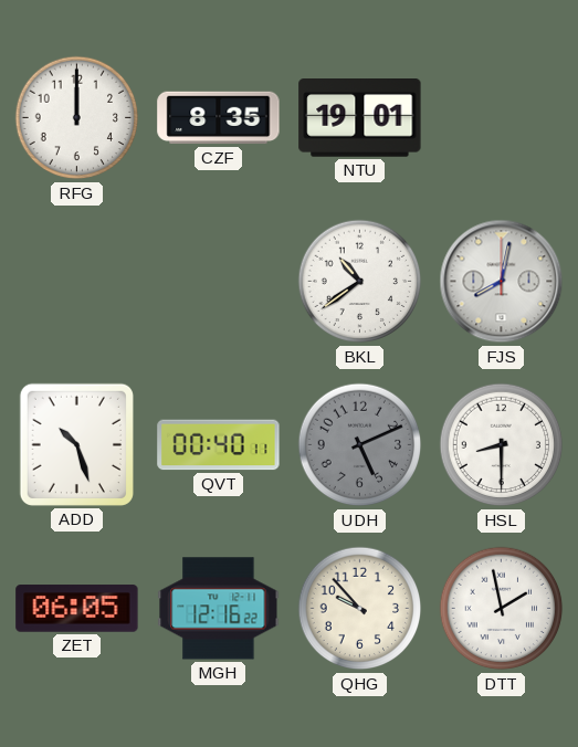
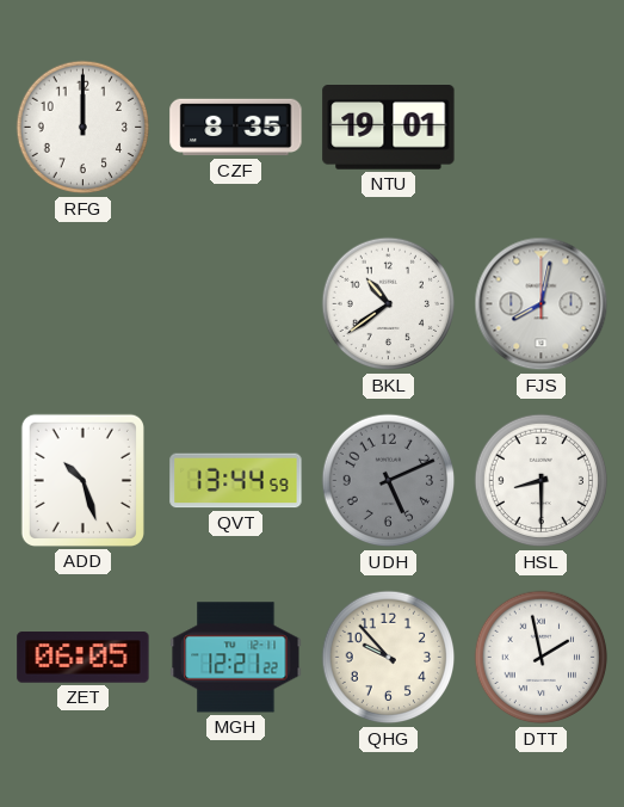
QVT: 00:40 -> 13:44 (236, 481)
MGH: 12:16 -> 12:21 (236, 658)
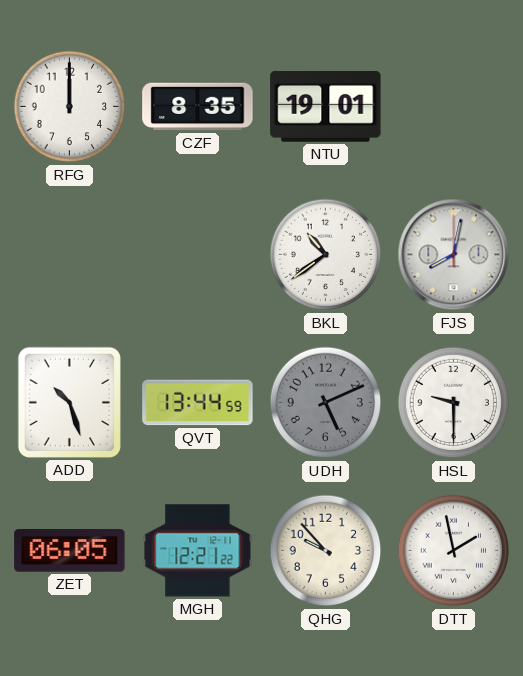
HSL: 8:30 -> 9:30 (454, 403)
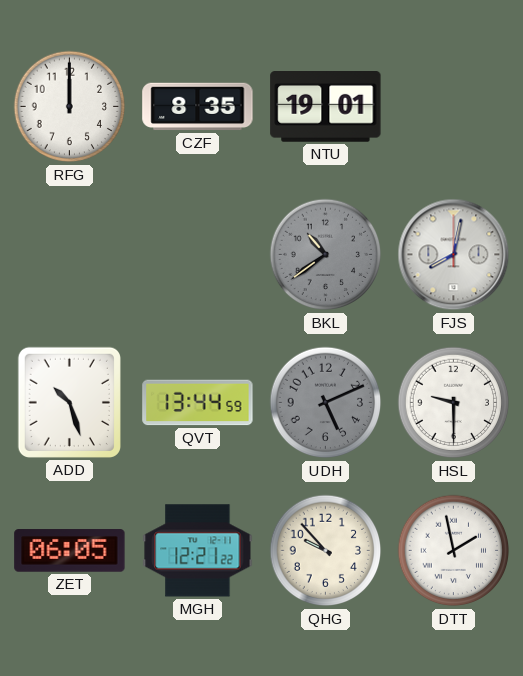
BKL dial: white -> grey (326, 255)
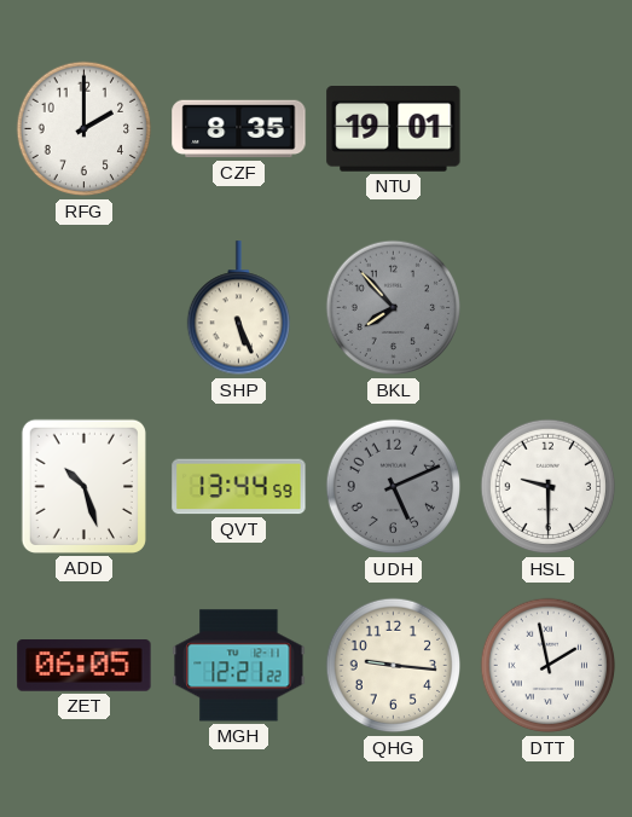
RFG: 12:00 -> 2:00 (85, 129)
SHP: none -> 5:26 (238, 308)
BKL: 10:39 -> 7:53 (394, 308)
FJS: 8:02 -> none (454, 255)
QHG: 9:53 -> 9:16 (394, 666)
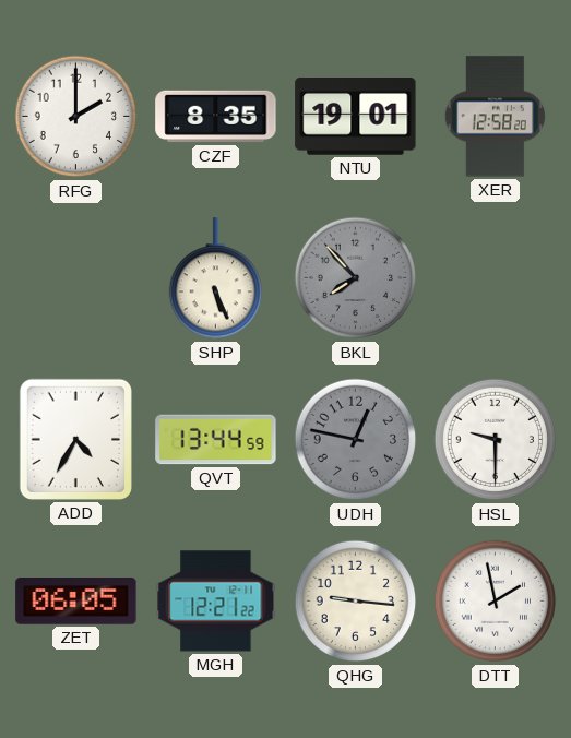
XER: none -> 12:58 (495, 117)
ADD: 10:27 -> 4:35 (75, 439)
UDH: 5:11 -> 12:47 (356, 440)
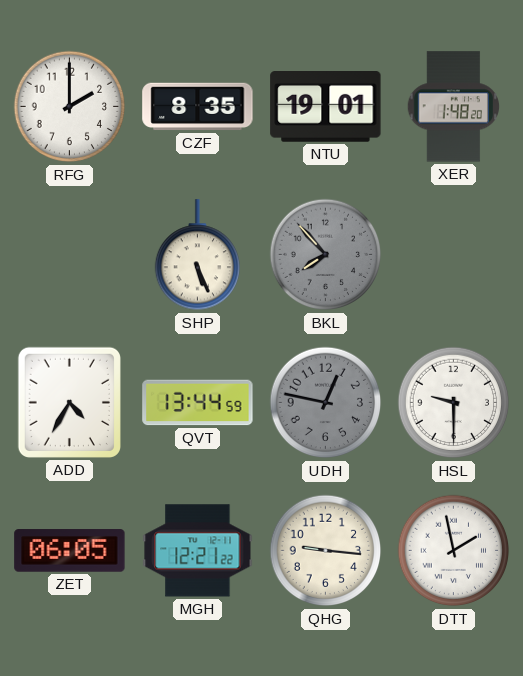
XER: 12:58 -> 1:48 (453, 107)
